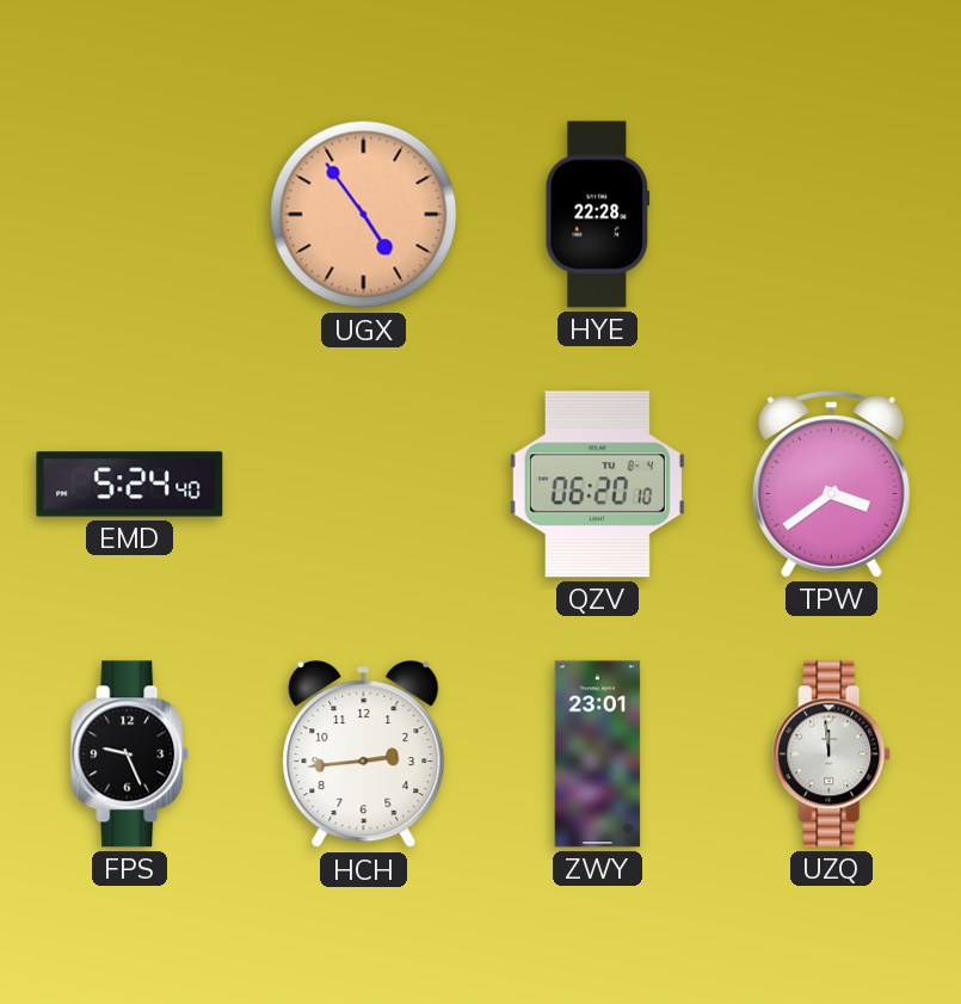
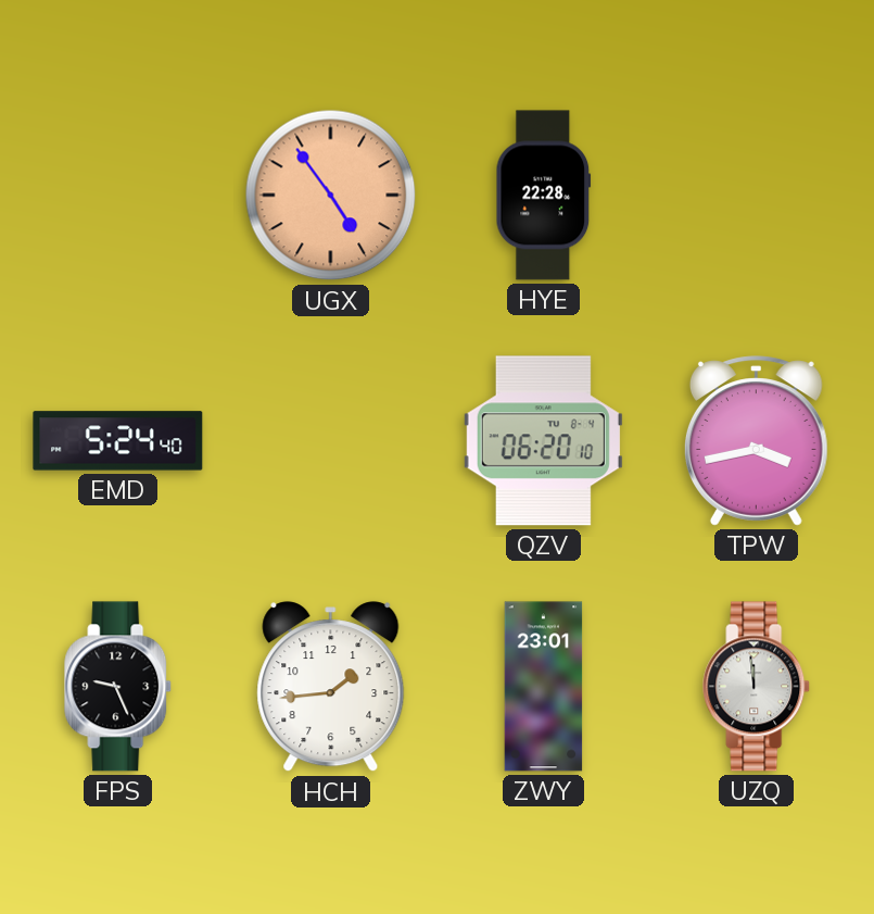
TPW: 3:39 -> 3:43 (756, 441)
HCH: 2:44 -> 1:44 (331, 687)
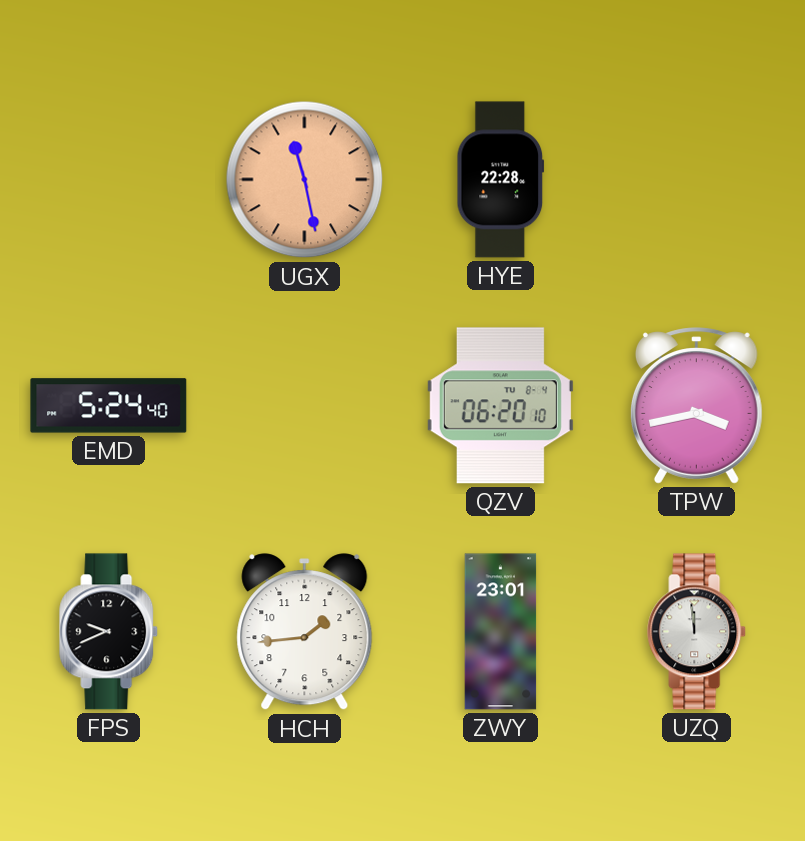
UGX: 4:54 -> 11:28 (305, 180)
FPS: 9:26 -> 9:41 (109, 632)
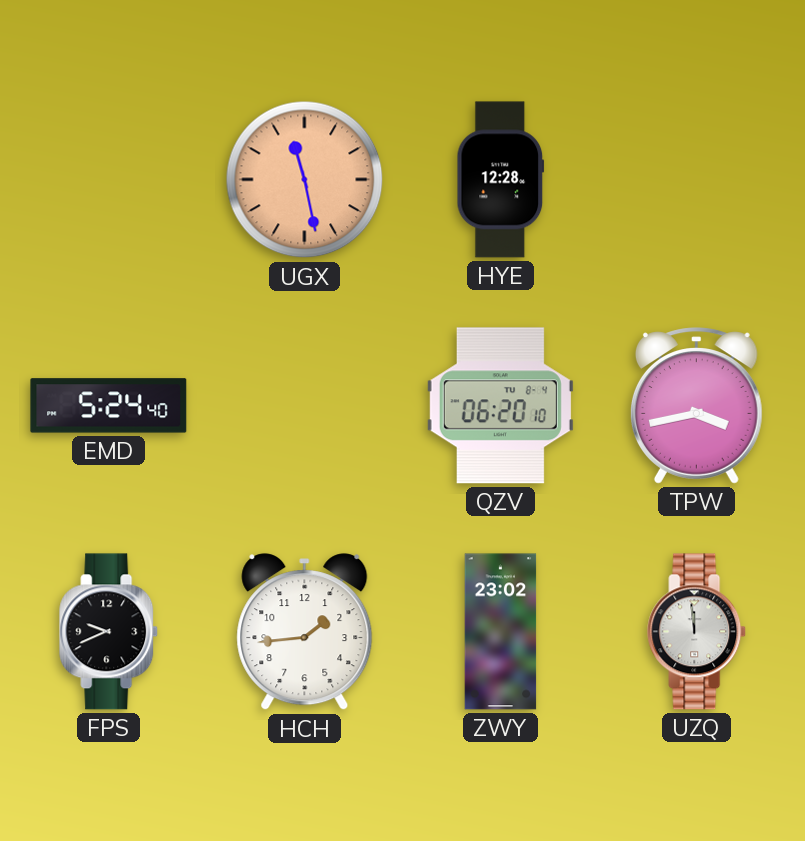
HYE: 22:28 -> 12:28 (501, 180)
ZWY: 23:01 -> 23:02 (501, 632)
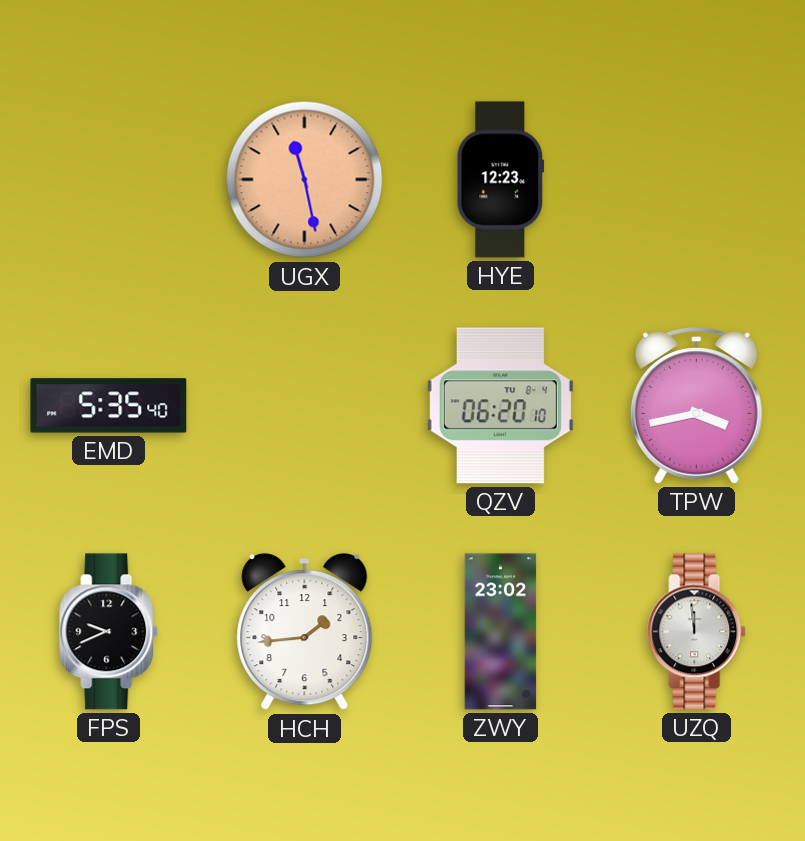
HYE: 12:28 -> 12:23 (501, 180)
EMD: 5:24 -> 5:35 (109, 406)
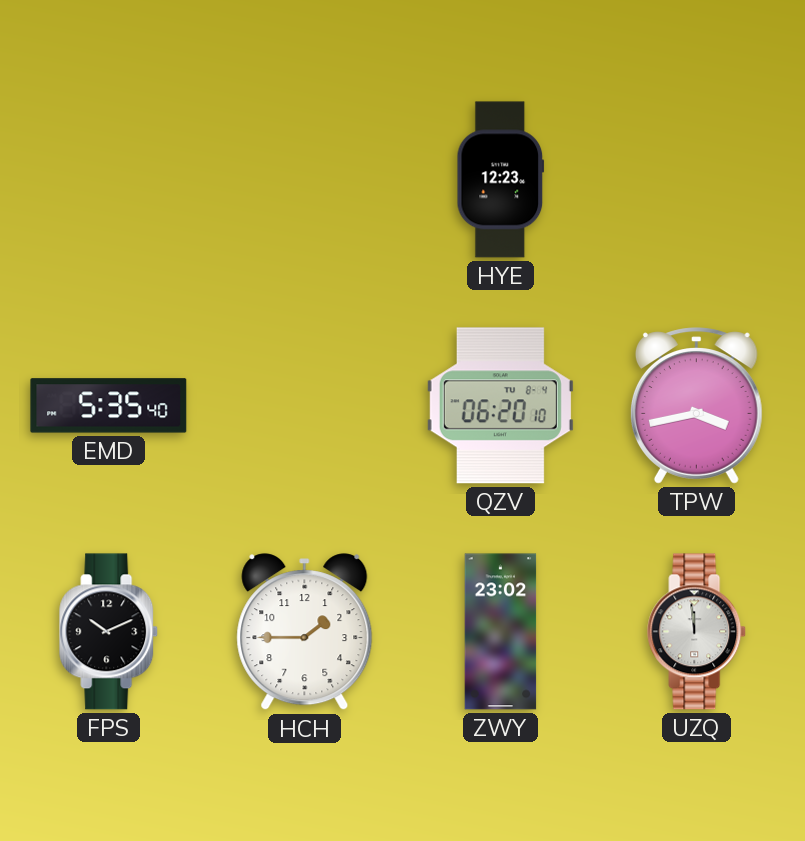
UGX: 11:28 -> none (305, 180)
FPS: 9:41 -> 10:11 (109, 632)
HCH: 1:44 -> 1:45 (305, 632)
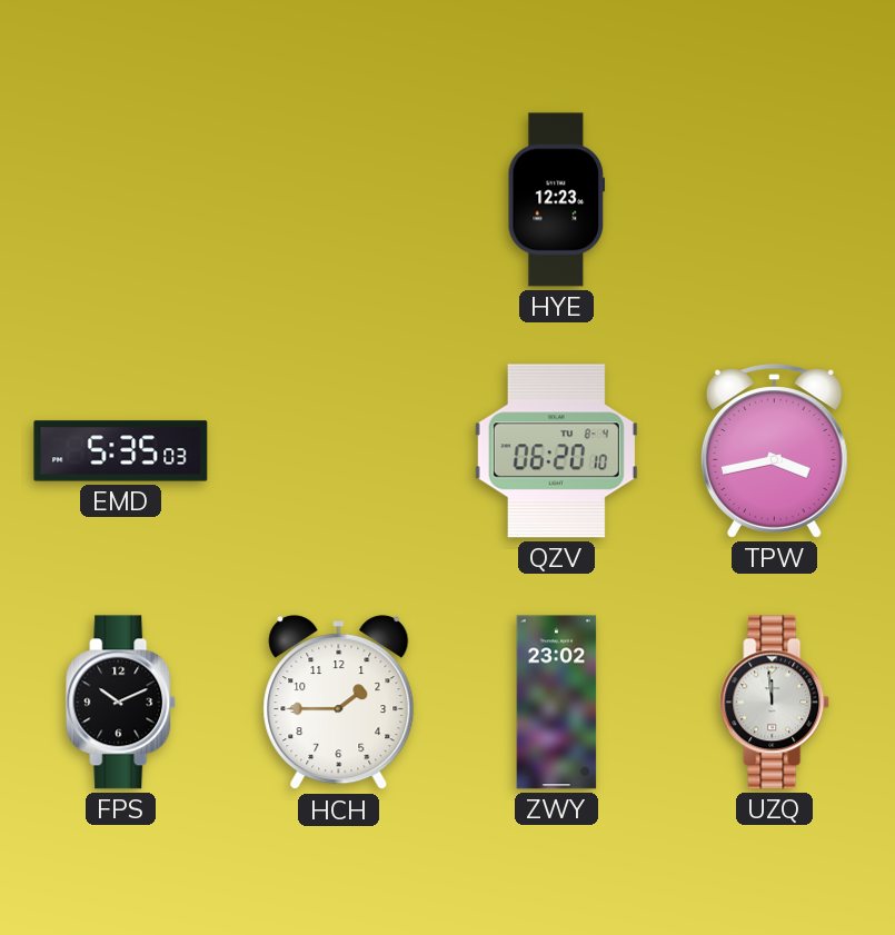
EMD: 5:35:40 -> 5:35:03 (121, 451)
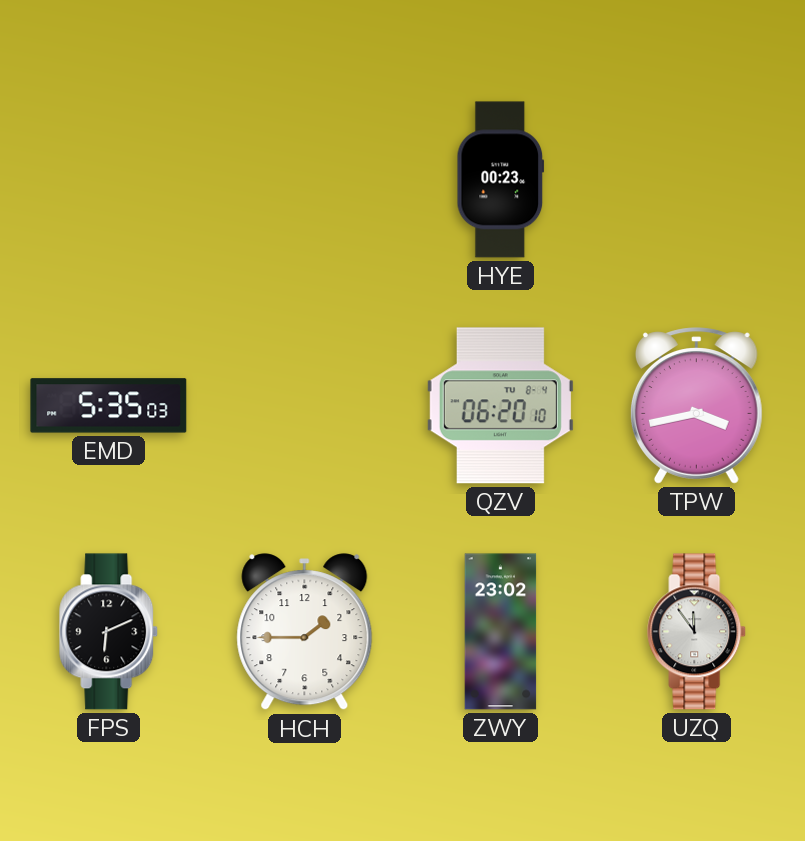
HYE: 12:23 -> 00:23 (501, 180)
FPS: 10:11 -> 6:11 (109, 632)
UZQ: 11:59 -> 11:54 (697, 632)
